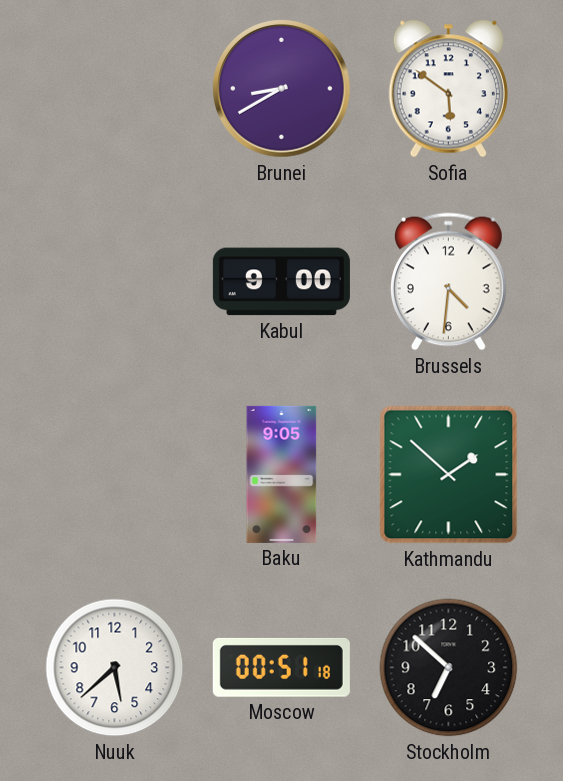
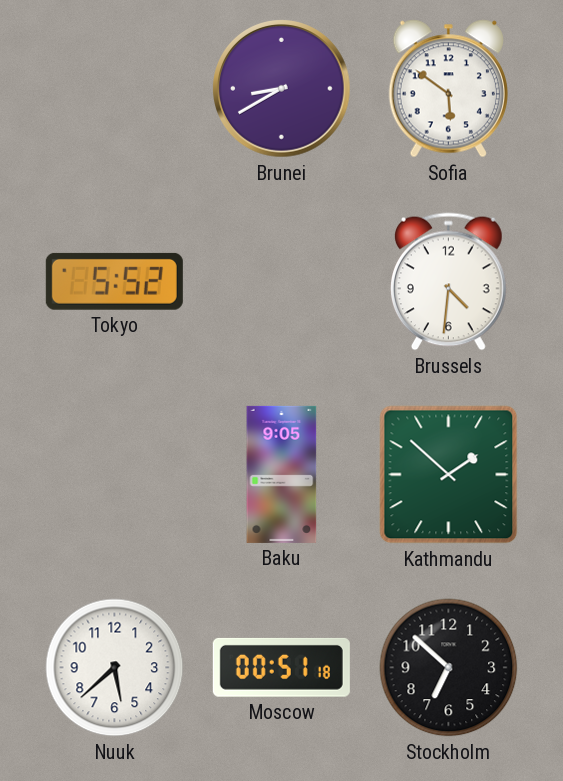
Tokyo: none -> 5:52 (114, 281)
Kabul: 9:00 -> none (281, 282)
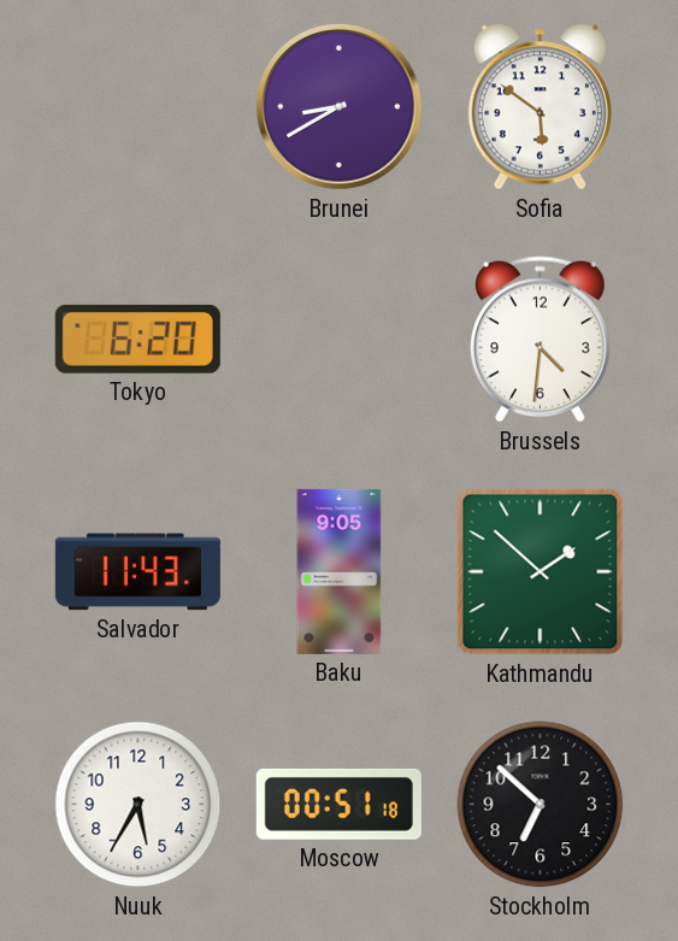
Tokyo: 5:52 -> 6:20 (137, 339)
Salvador: none -> 11:43 (137, 572)
Nuuk: 5:38 -> 5:35 (138, 805)
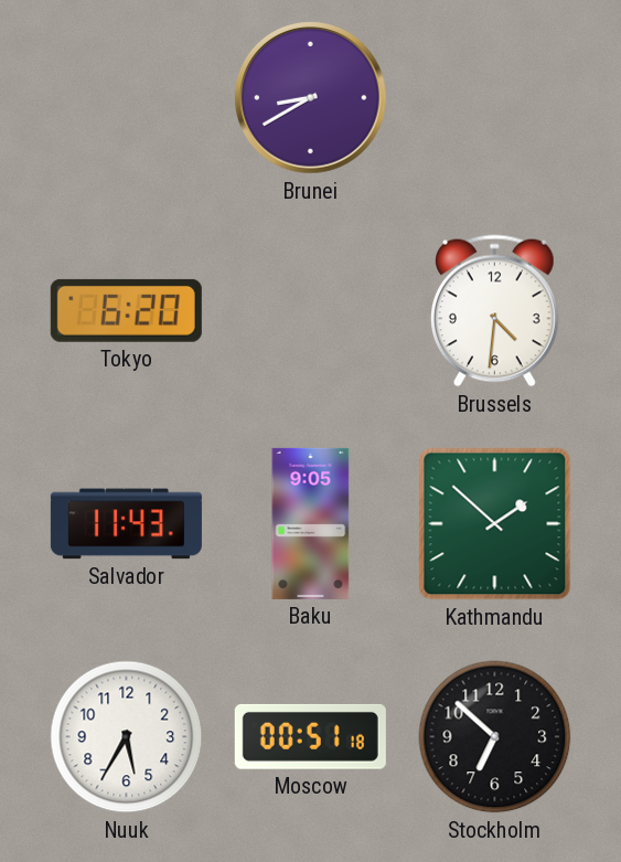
Sofia: 5:51 -> none (540, 107)
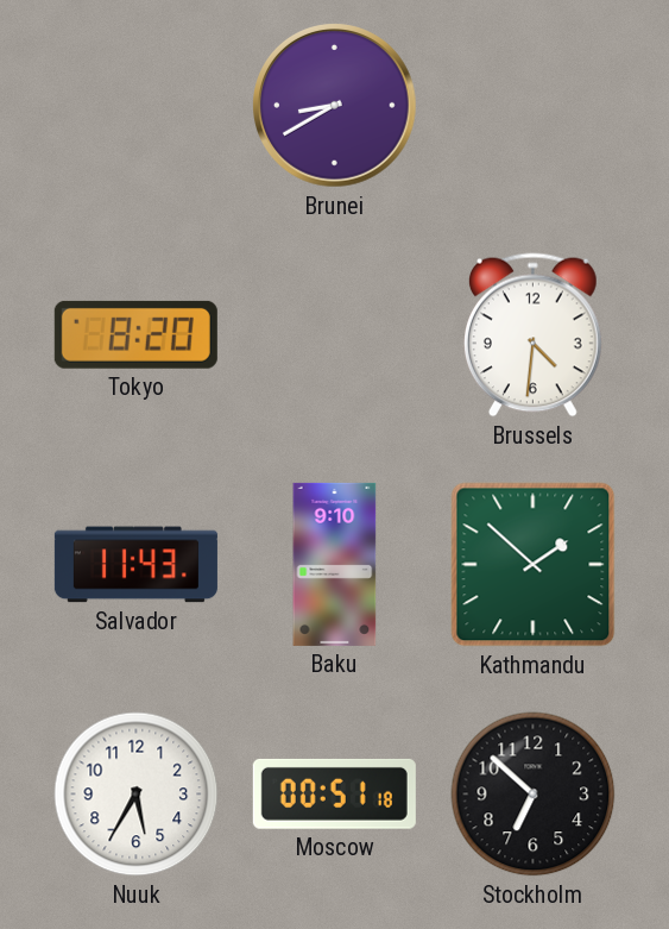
Tokyo: 6:20 -> 8:20 (135, 334)
Baku: 9:05 -> 9:10 (335, 564)
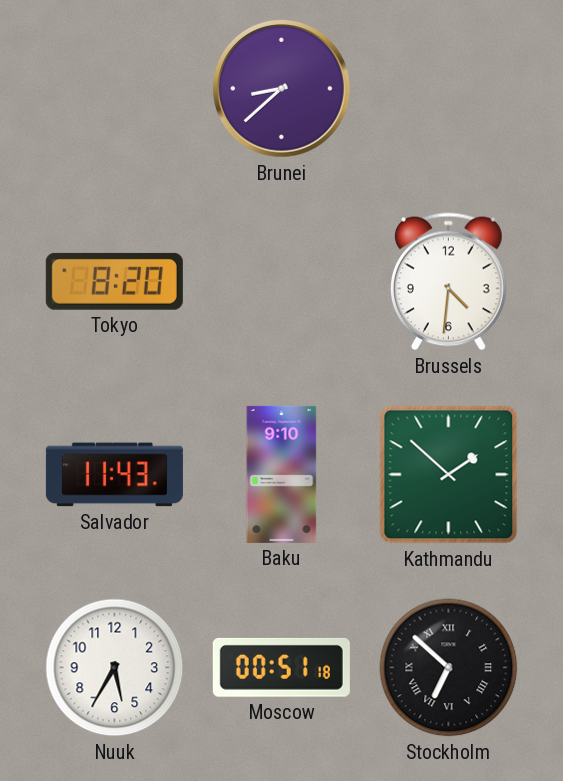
Brunei: 8:40 -> 8:38 (282, 89)
Stockholm numerals: Arabic -> Roman (449, 668)
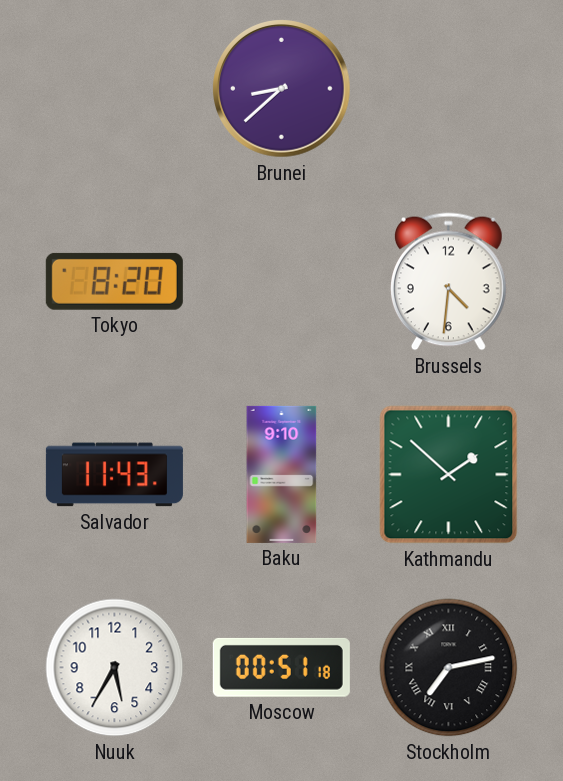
Stockholm: 6:52 -> 7:13 (449, 668)
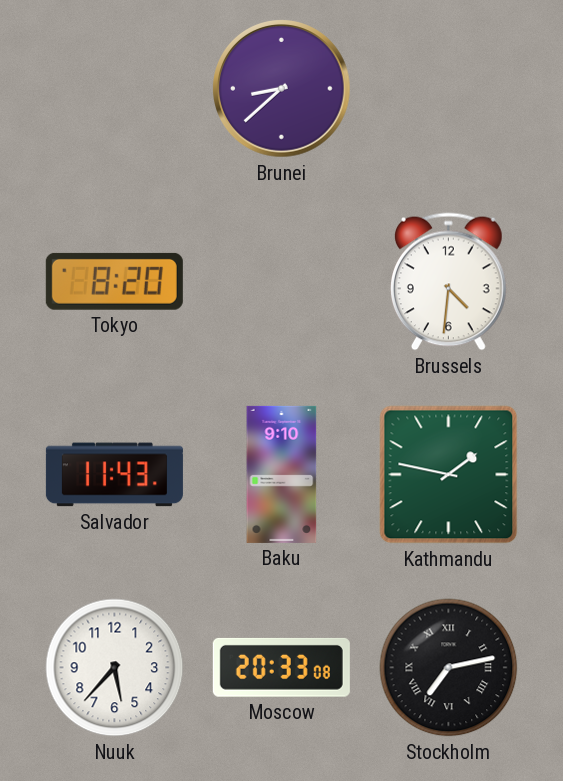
Kathmandu: 1:52 -> 1:47 (449, 475)
Nuuk: 5:35 -> 5:37 (115, 668)
Moscow: 00:51 -> 20:33 (281, 667)
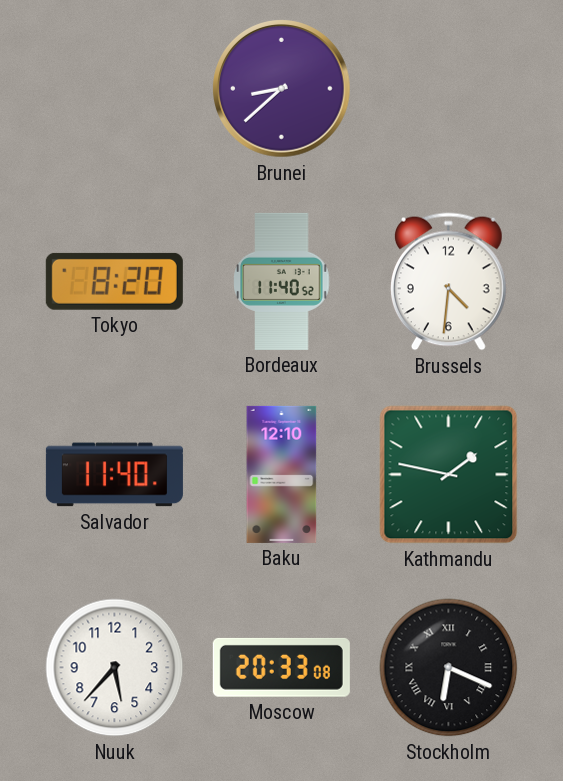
Bordeaux: none -> 11:40 (282, 281)
Salvador: 11:43 -> 11:40 (114, 475)
Baku: 9:10 -> 12:10 (282, 474)
Stockholm: 7:13 -> 6:19 (449, 668)
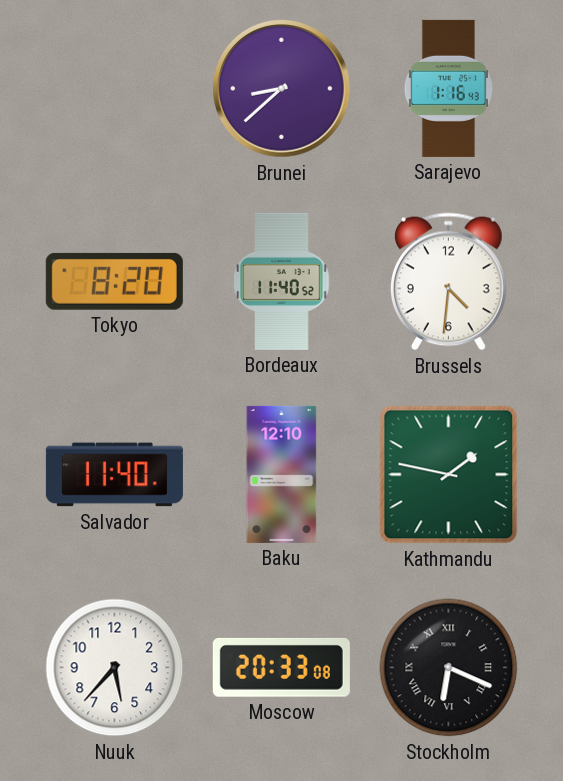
Sarajevo: none -> 1:16 (448, 88)
